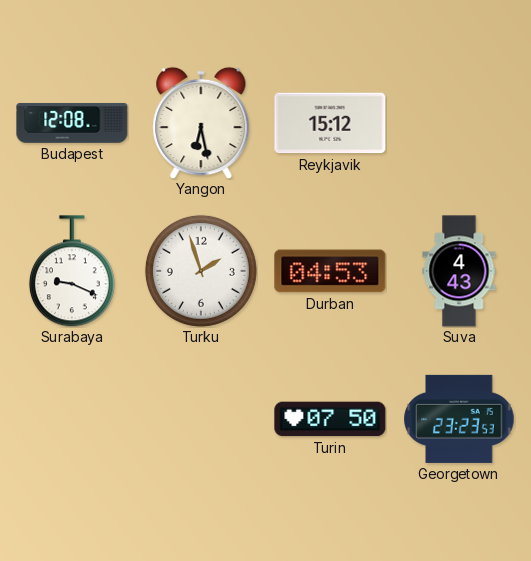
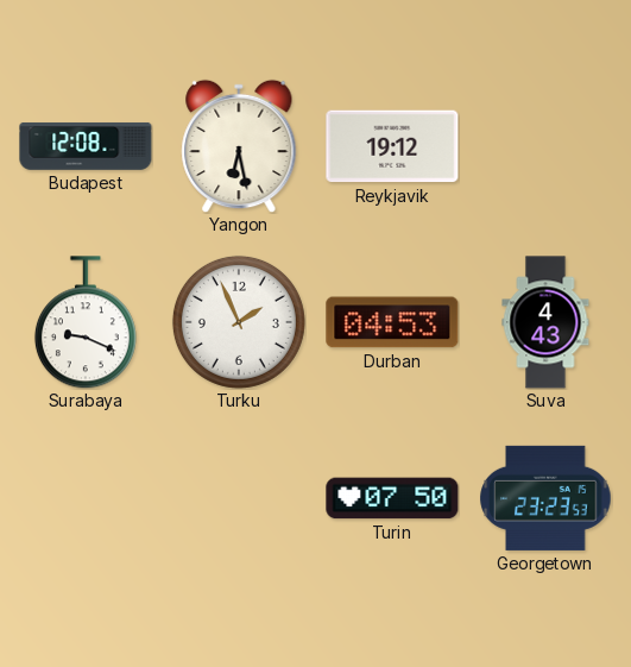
Reykjavik: 15:12 -> 19:12 (392, 146)
Turku: 1:57 -> 1:56 (239, 322)
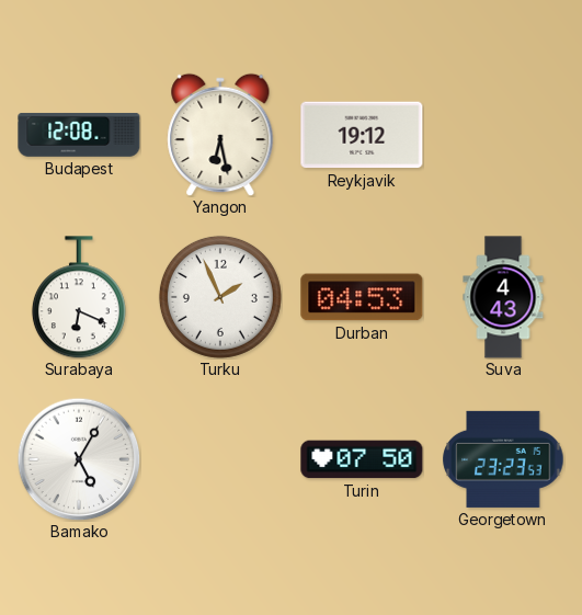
Surabaya: 9:19 -> 6:19 (79, 297)
Bamako: none -> 5:05 (79, 459)
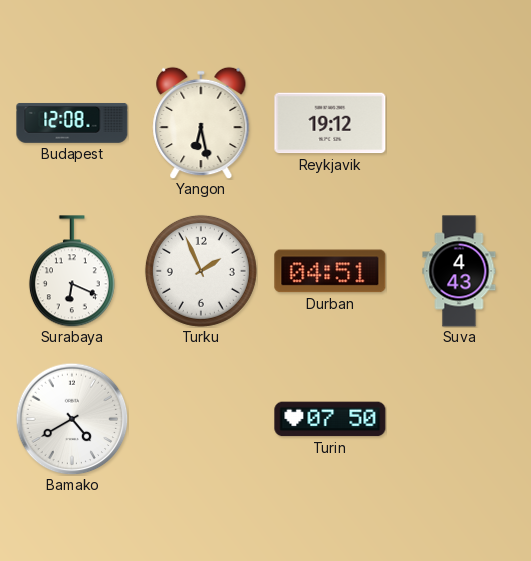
Durban: 04:53 -> 04:51 (330, 271)
Bamako: 5:05 -> 4:40 (72, 419)
Georgetown: 23:23 -> none (503, 459)
